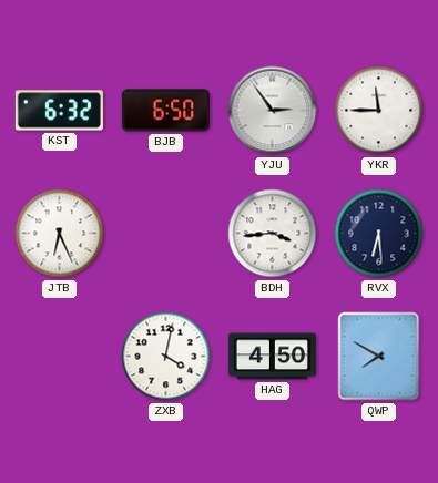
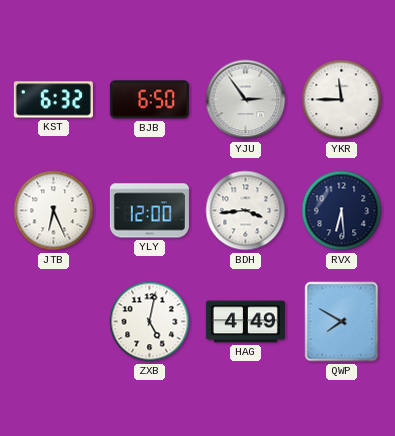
YLY: none -> 12:00 (149, 211)
ZXB: 4:02 -> 5:02 (150, 322)
HAG: 4:50 -> 4:49 (245, 322)
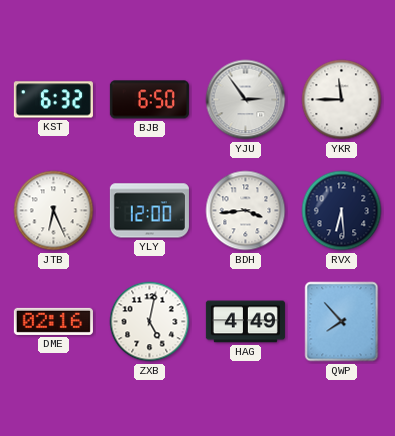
DME: none -> 02:16 (53, 321)
QWP: 7:50 -> 7:53 (342, 322)
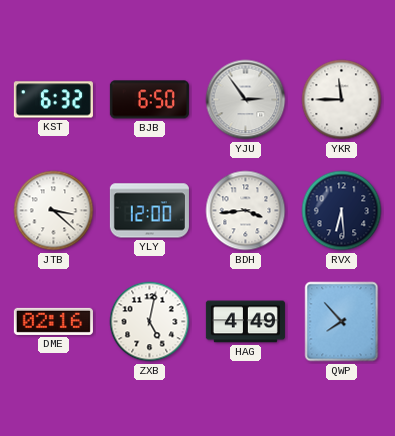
JTB: 6:26 -> 3:22 (54, 211)
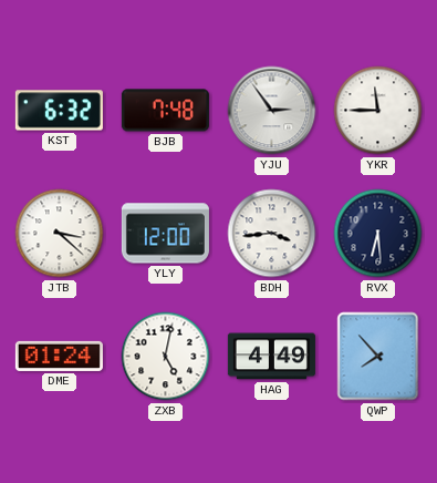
BJB: 6:50 -> 7:48 (165, 111)
DME: 02:16 -> 01:24 (59, 356)
